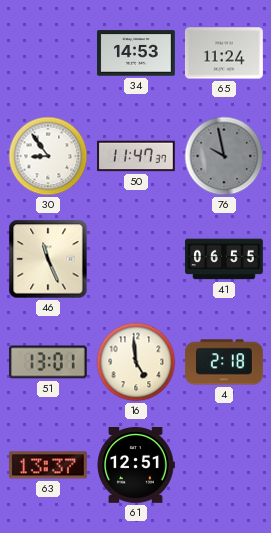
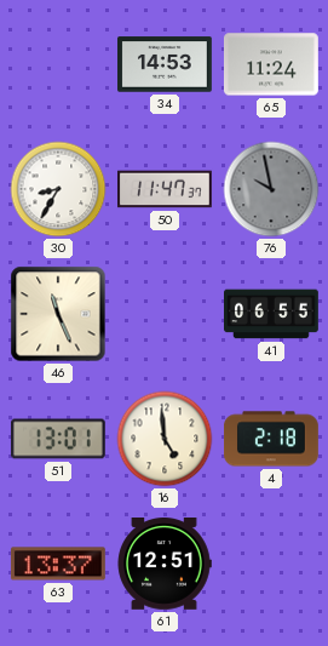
30: 8:54 -> 8:35 (58, 189)
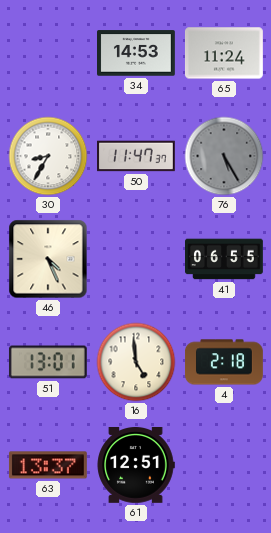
76: 9:58 -> 5:25 (224, 156)
46: 11:26 -> 4:26 (48, 259)
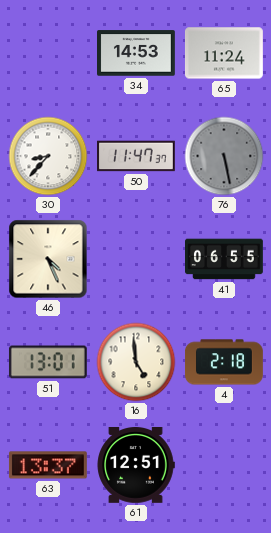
30: 8:35 -> 8:37 (48, 156)
76: 5:25 -> 5:28 (224, 156)
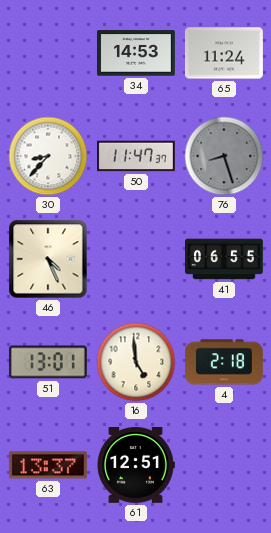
76: 5:28 -> 8:27 (224, 156)
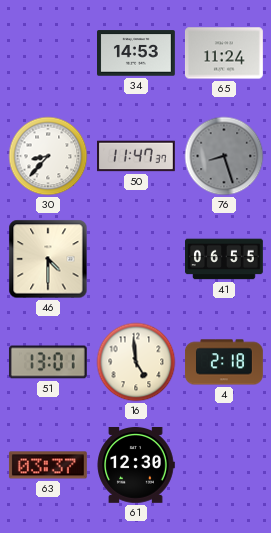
46: 4:26 -> 4:30 (48, 259)
63: 13:37 -> 03:37 (48, 465)
61: 12:51 -> 12:30 (136, 466)
